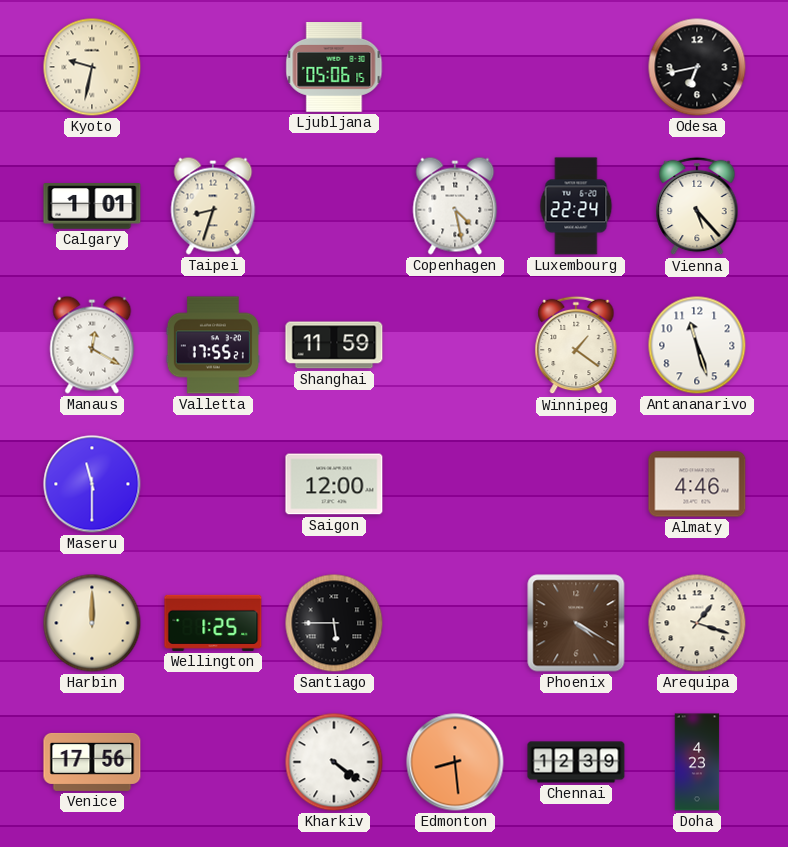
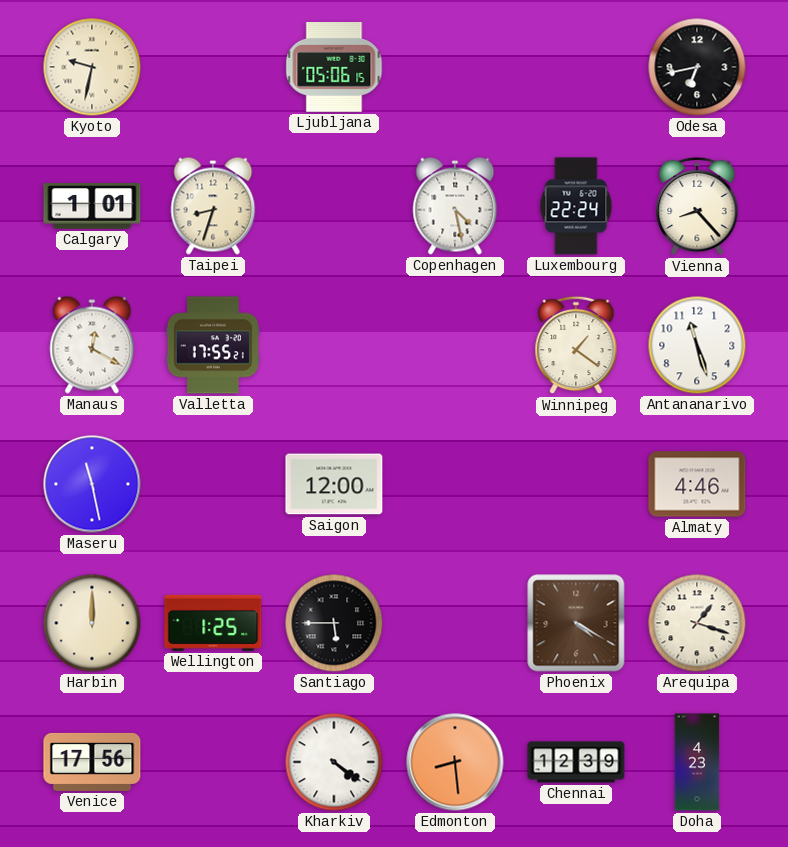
Vienna: 5:23 -> 8:23 (697, 206)
Shanghai: 11:59 -> none (334, 345)
Maseru: 11:30 -> 11:28 (92, 484)
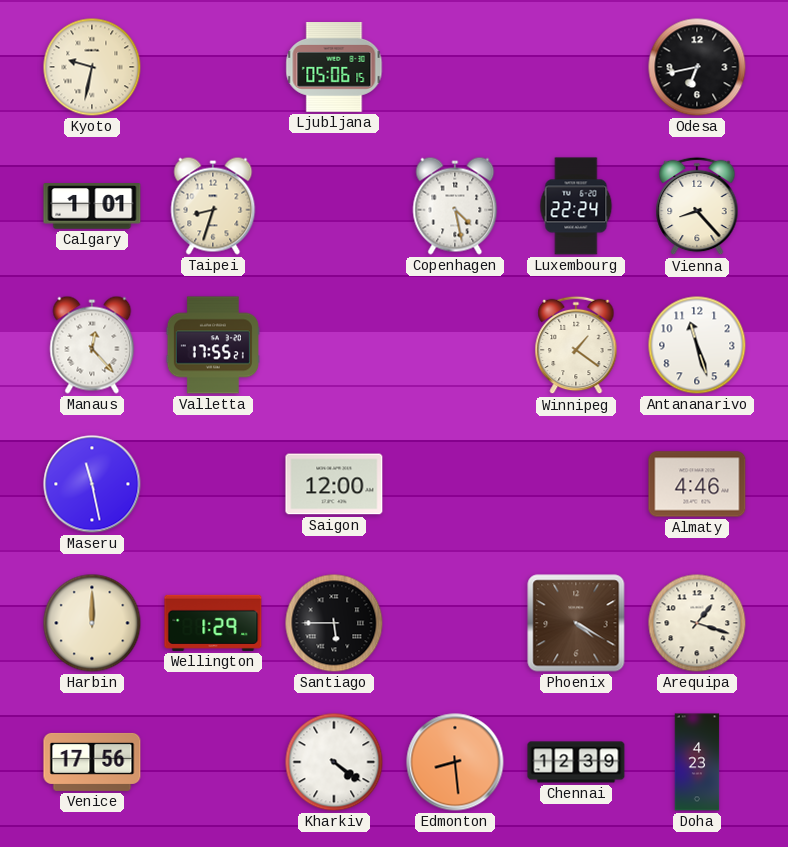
Manaus: 12:20 -> 12:23 (92, 345)
Wellington: 1:25 -> 1:29 (213, 623)
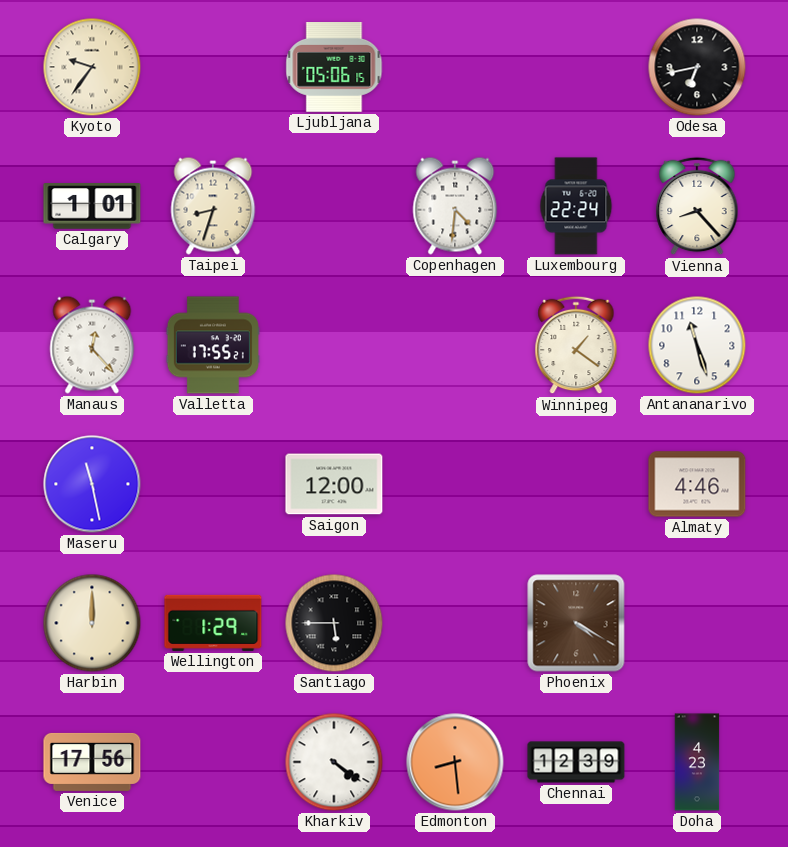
Kyoto: 9:32 -> 9:36 (92, 67)
Copenhagen: 4:28 -> 4:31 (455, 206)
Arequipa: 1:18 -> none (697, 623)
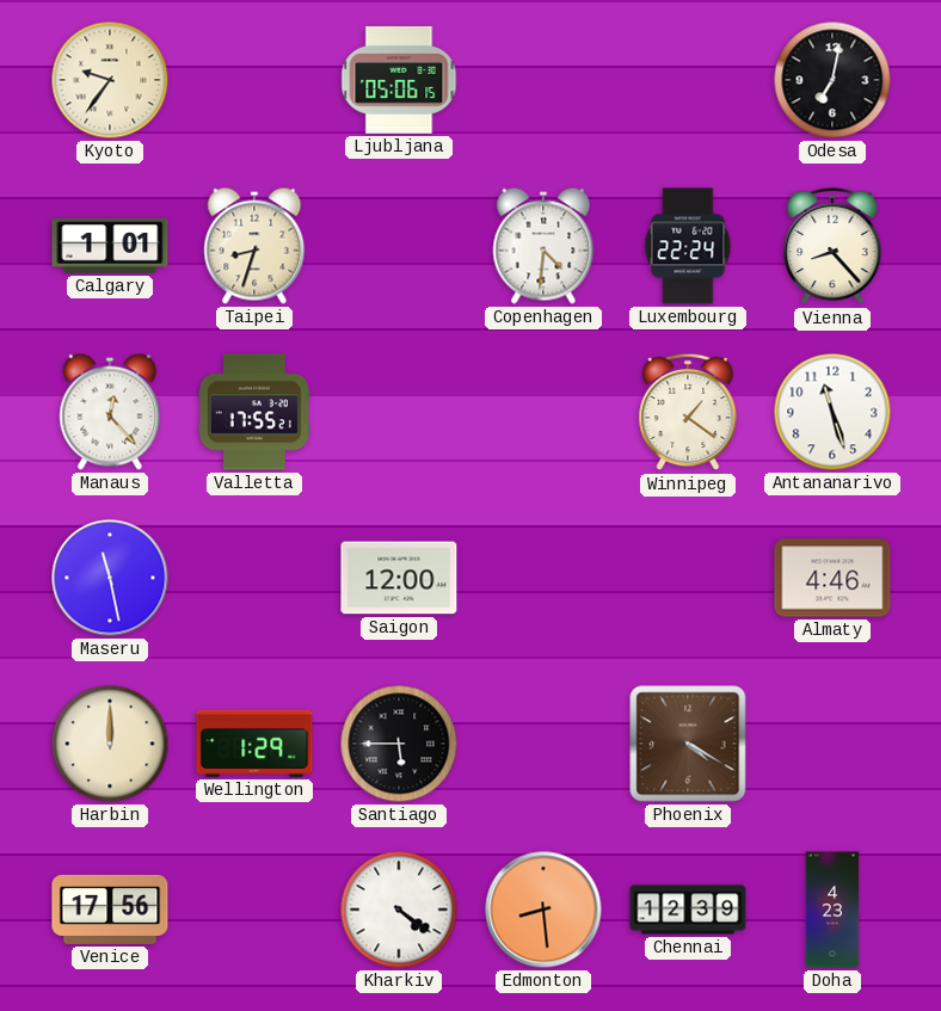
Odesa: 6:43 -> 7:02 (832, 80)
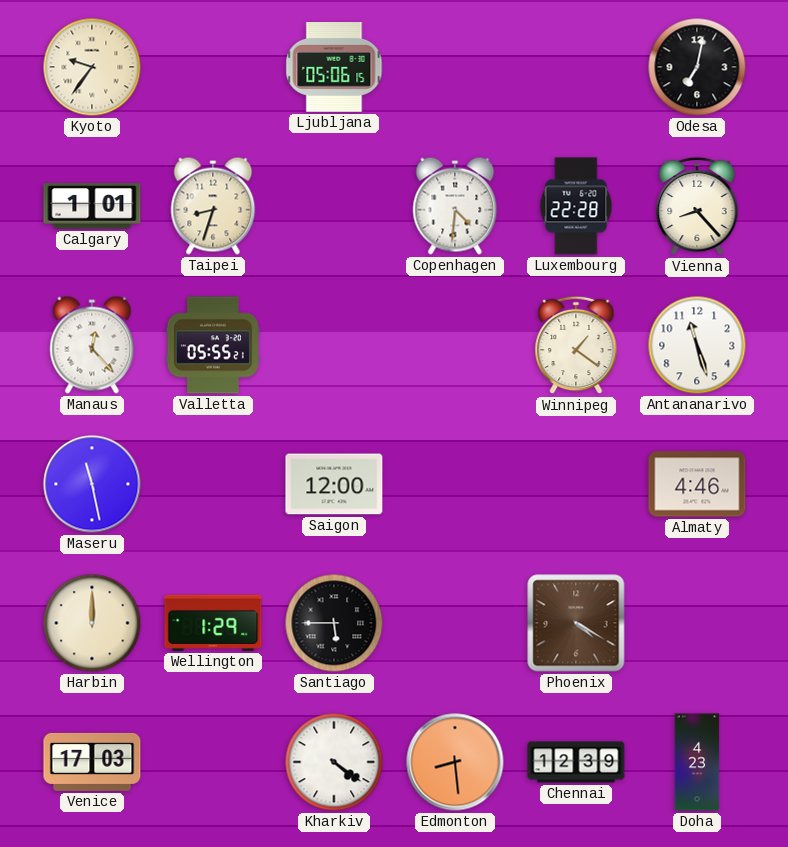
Luxembourg: 22:24 -> 22:28 (576, 206)
Valletta: 17:55 -> 05:55 (213, 345)
Venice: 17:56 -> 17:03 (92, 762)
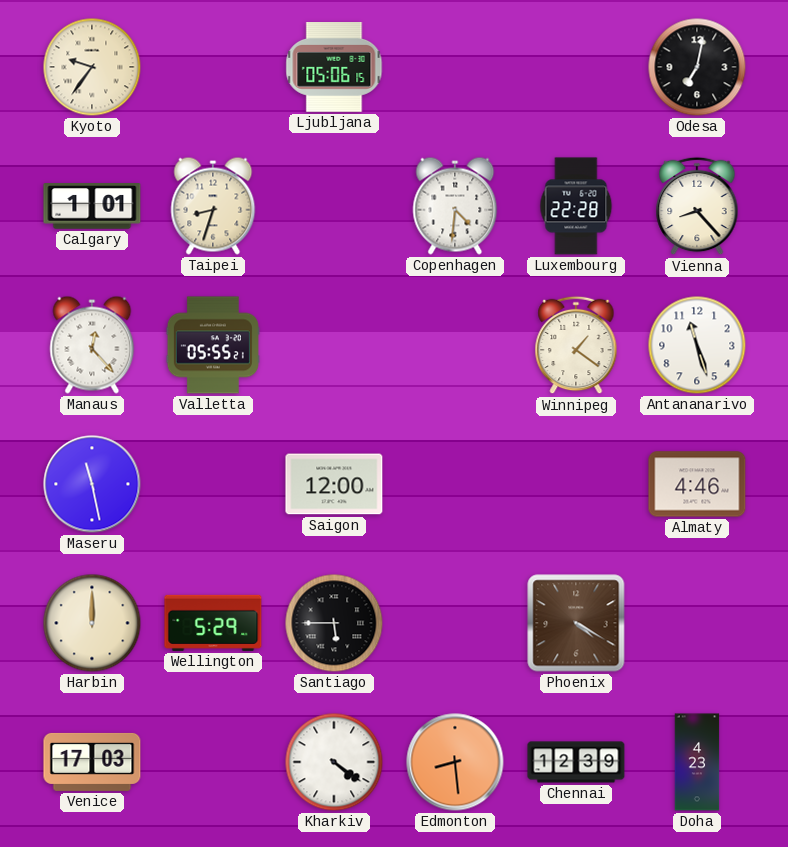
Wellington: 1:29 -> 5:29 (213, 623)
